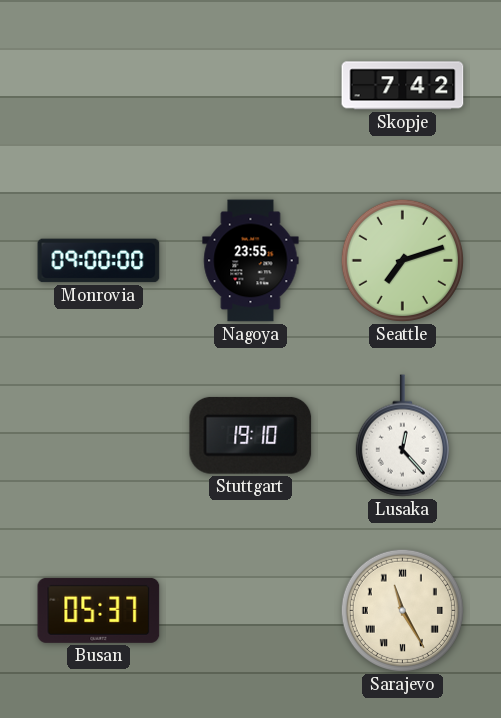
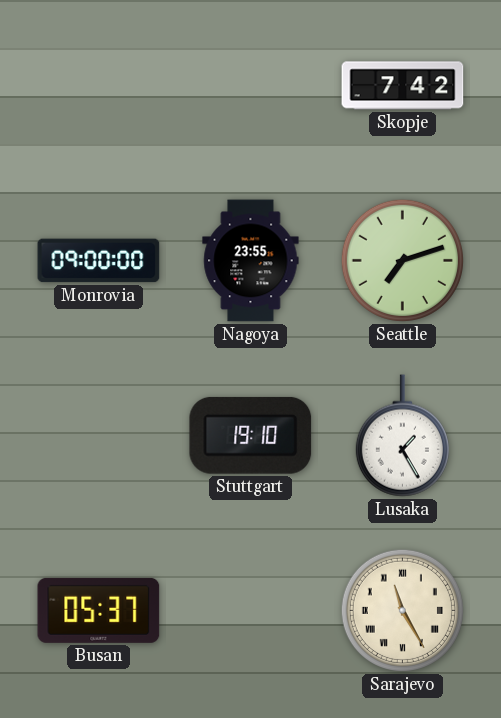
Lusaka: 12:23 -> 1:25 (402, 436)
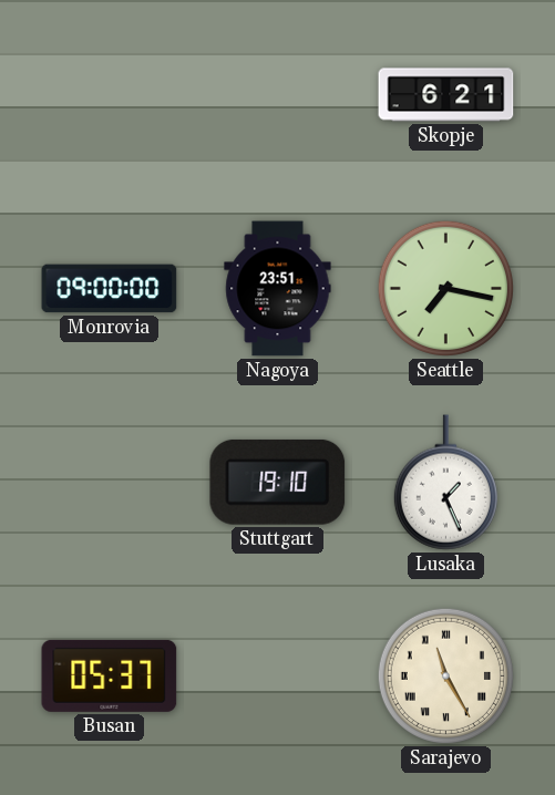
Skopje: 7:42 -> 6:21 (446, 95)
Nagoya: 23:55 -> 23:51 (278, 289)
Seattle: 7:12 -> 7:17 (445, 288)
Lusaka: 1:25 -> 1:26 (445, 483)
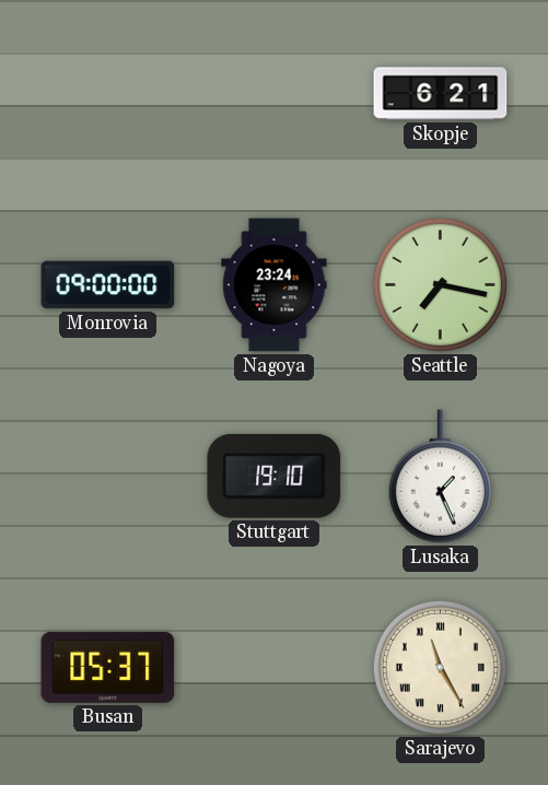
Nagoya: 23:51 -> 23:24 (275, 285)
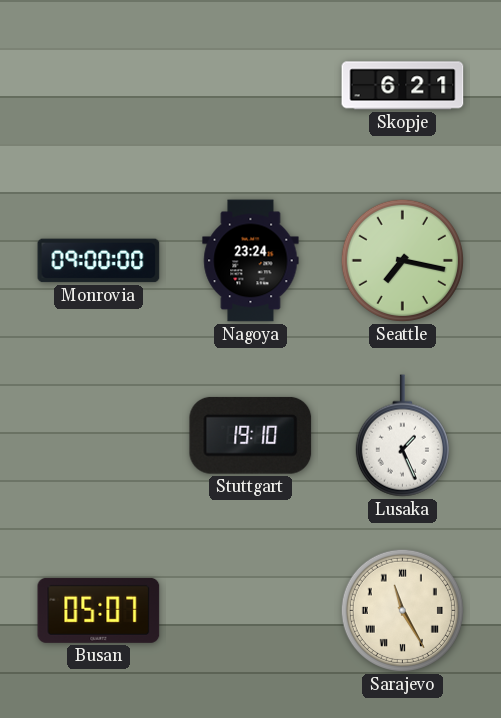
Busan: 05:37 -> 05:07 (99, 610)
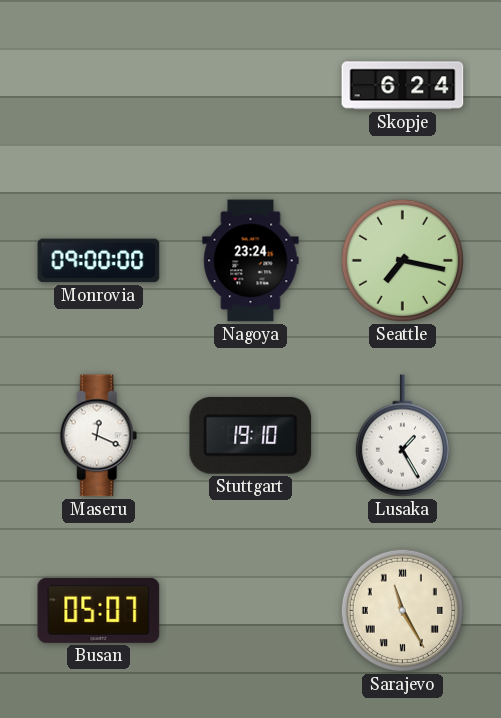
Skopje: 6:21 -> 6:24 (403, 86)
Maseru: none -> 12:19 (99, 436)
Lusaka: 1:26 -> 1:25 (402, 436)
